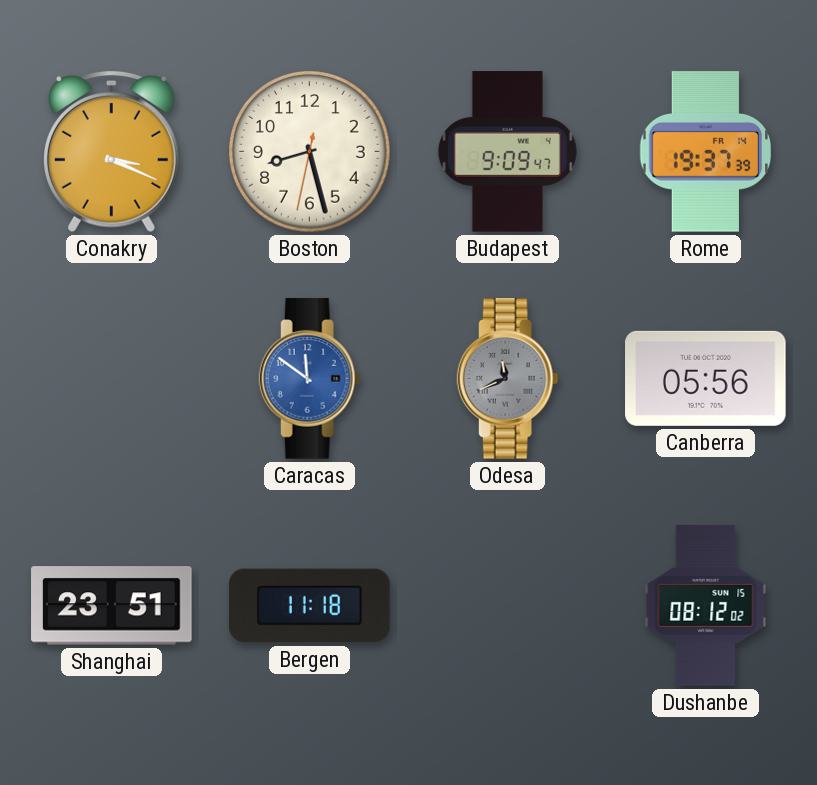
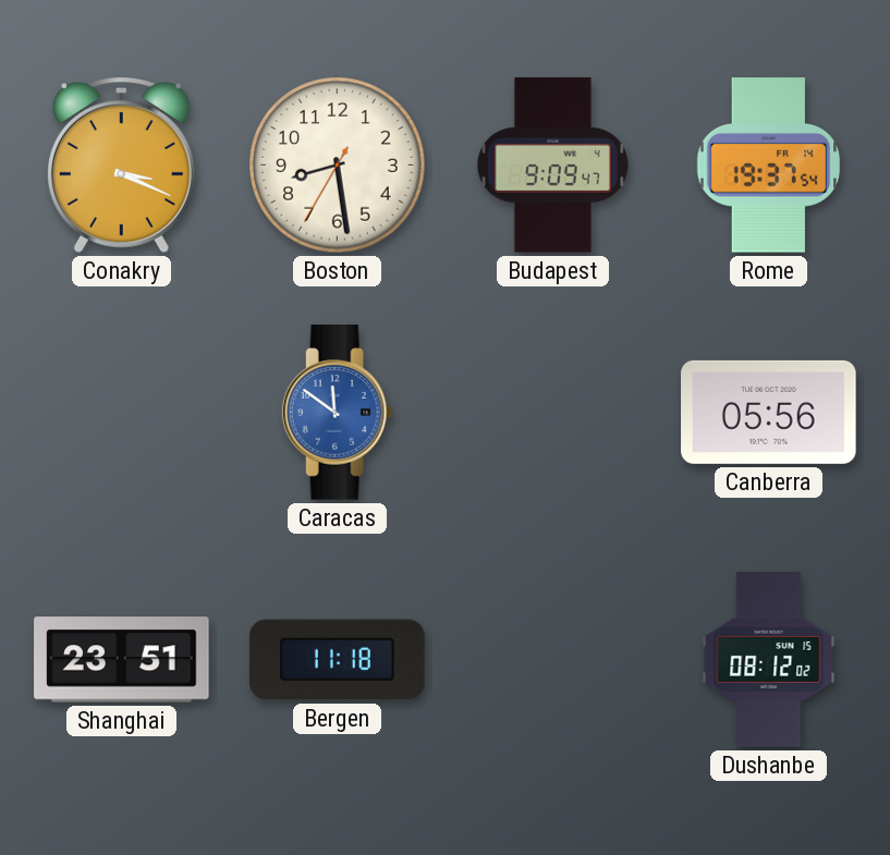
Boston: 8:27 -> 8:28 (338, 166)
Rome: 19:37:39 -> 19:37:54 (769, 166)
Odesa: 11:41 -> none (508, 379)
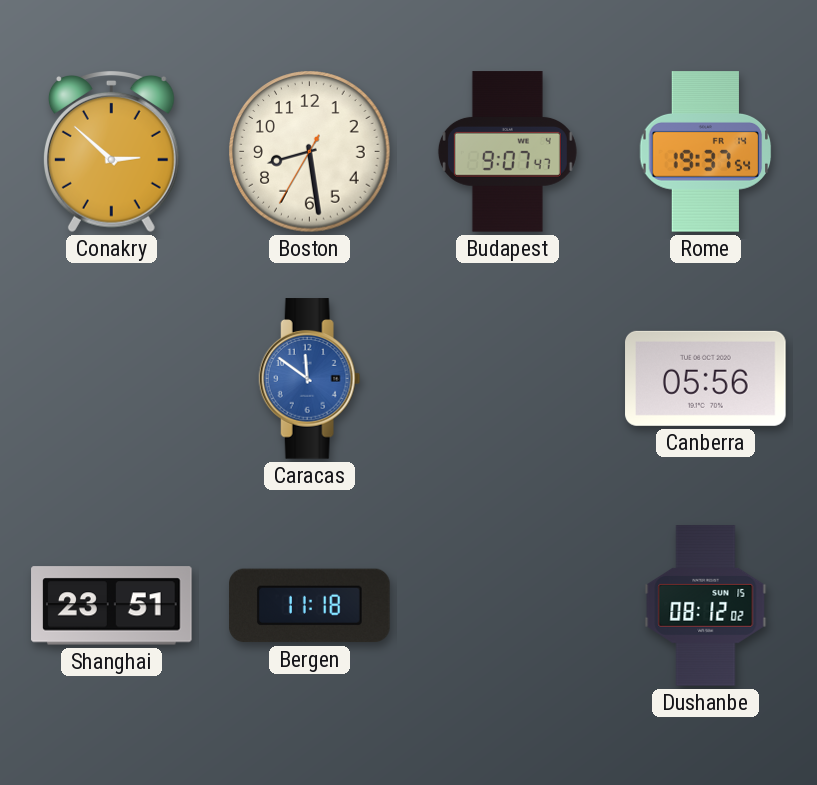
Conakry: 3:19 -> 2:52 (111, 151)
Budapest: 9:09 -> 9:07 (507, 152)
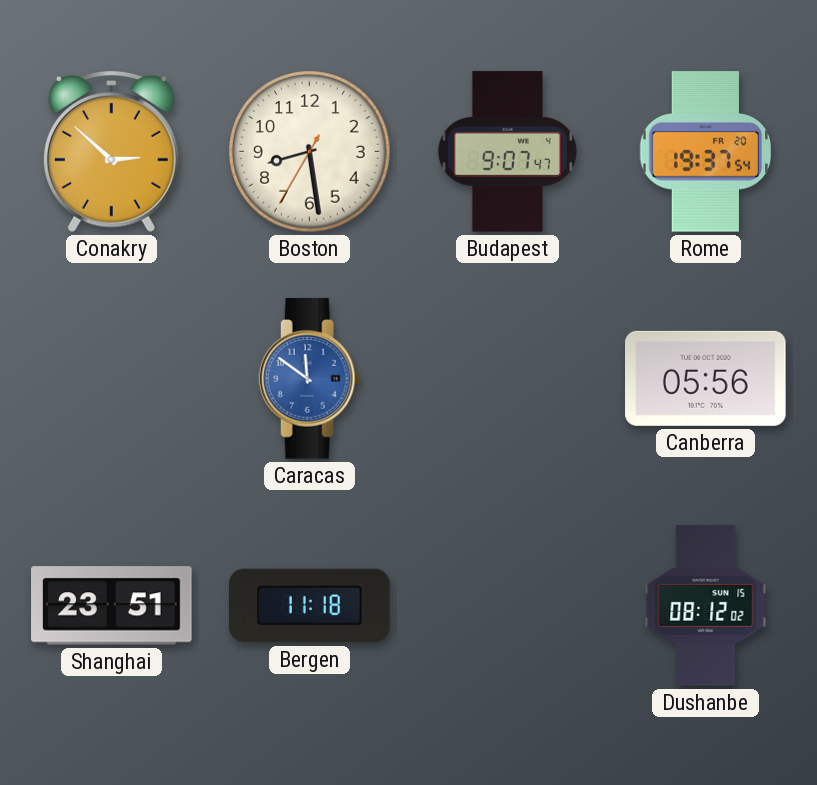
Rome date: FR 14 -> FR 20 (706, 152)
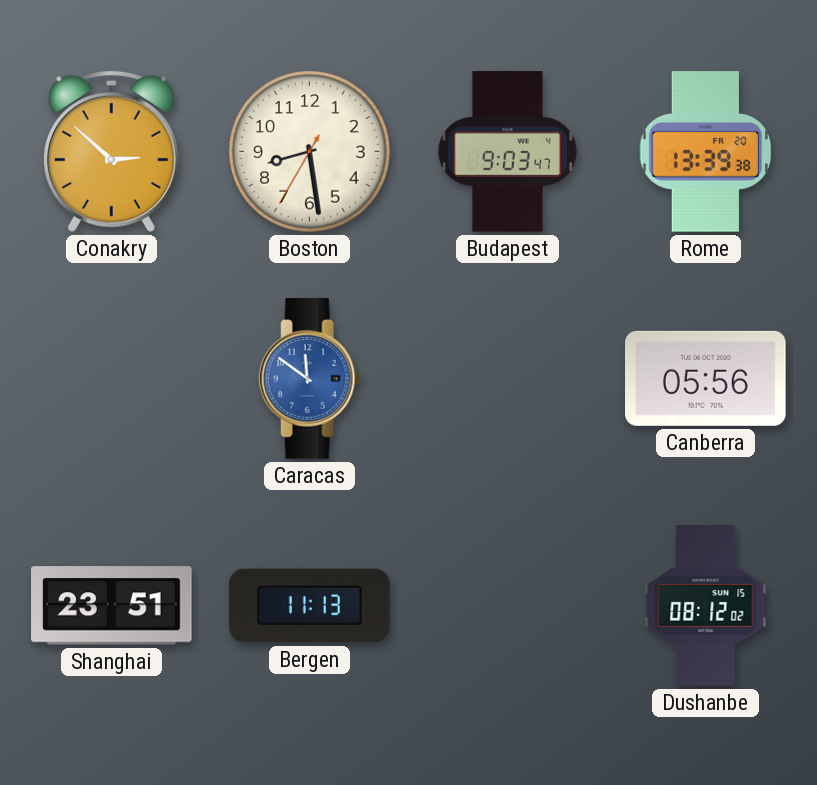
Budapest: 9:07 -> 9:03 (507, 152)
Rome: 19:37 -> 13:39 (706, 152)
Bergen: 11:18 -> 11:13 (310, 606)
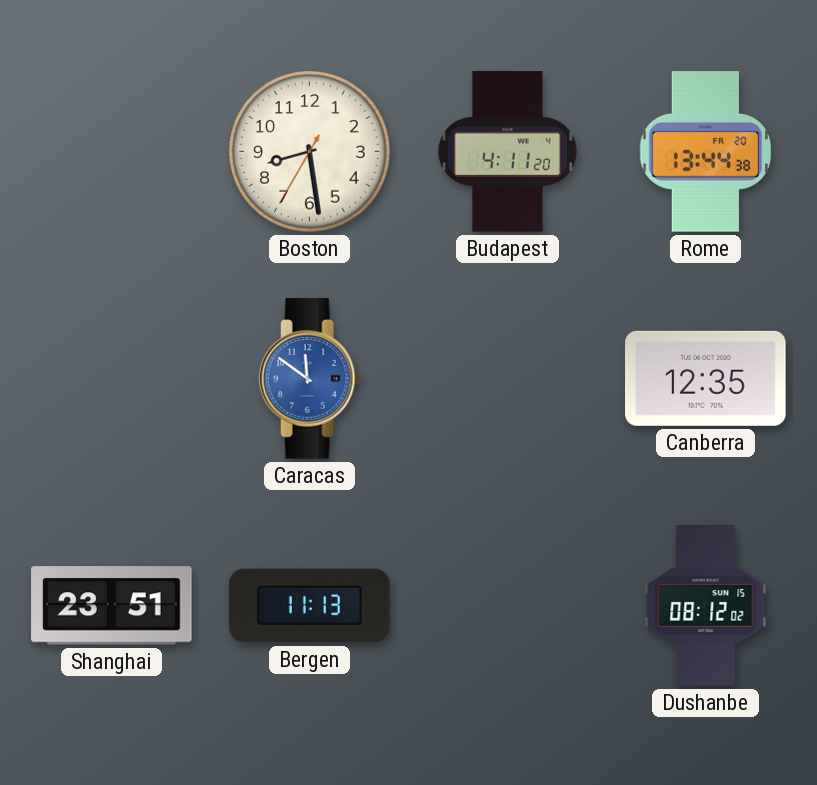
Conakry: 2:52 -> none (111, 151)
Budapest: 9:03 -> 4:11 (507, 152)
Rome: 13:39 -> 13:44 (706, 152)
Canberra: 05:56 -> 12:35 (706, 378)
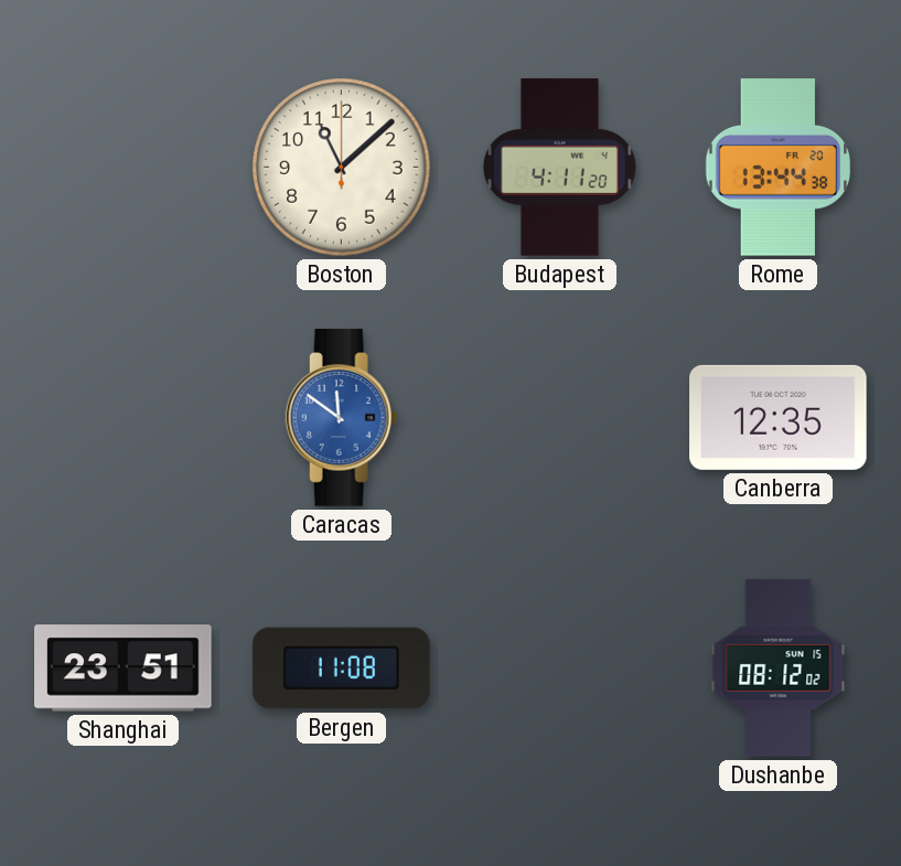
Boston: 8:28 -> 11:08 (342, 168)
Bergen: 11:13 -> 11:08 (342, 669)
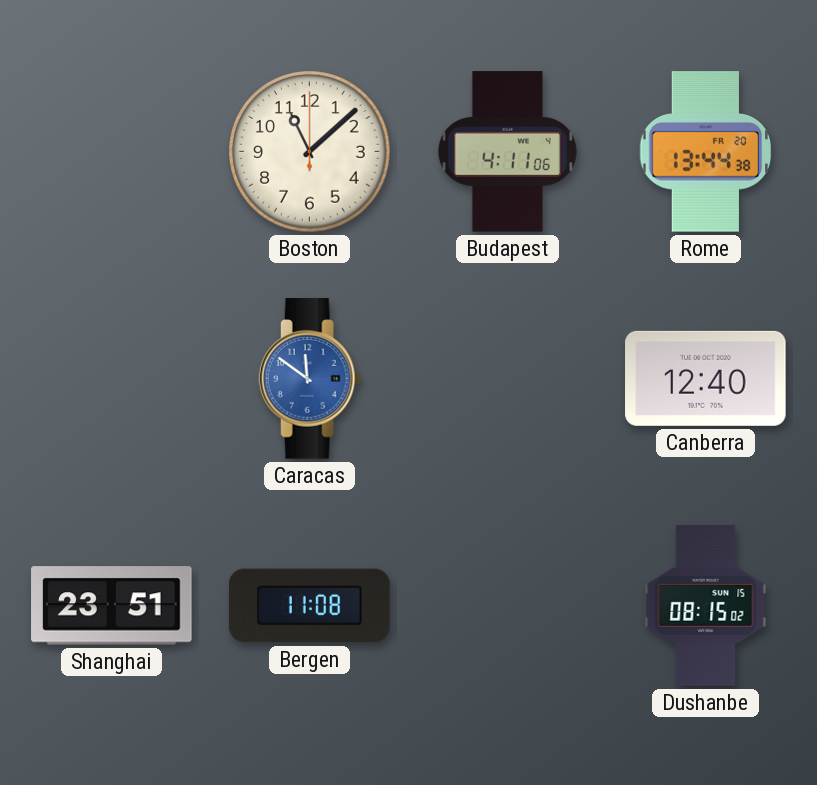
Budapest: 4:11:20 -> 4:11:06 (507, 152)
Canberra: 12:35 -> 12:40 (706, 378)
Dushanbe: 08:12 -> 08:15 (706, 606)
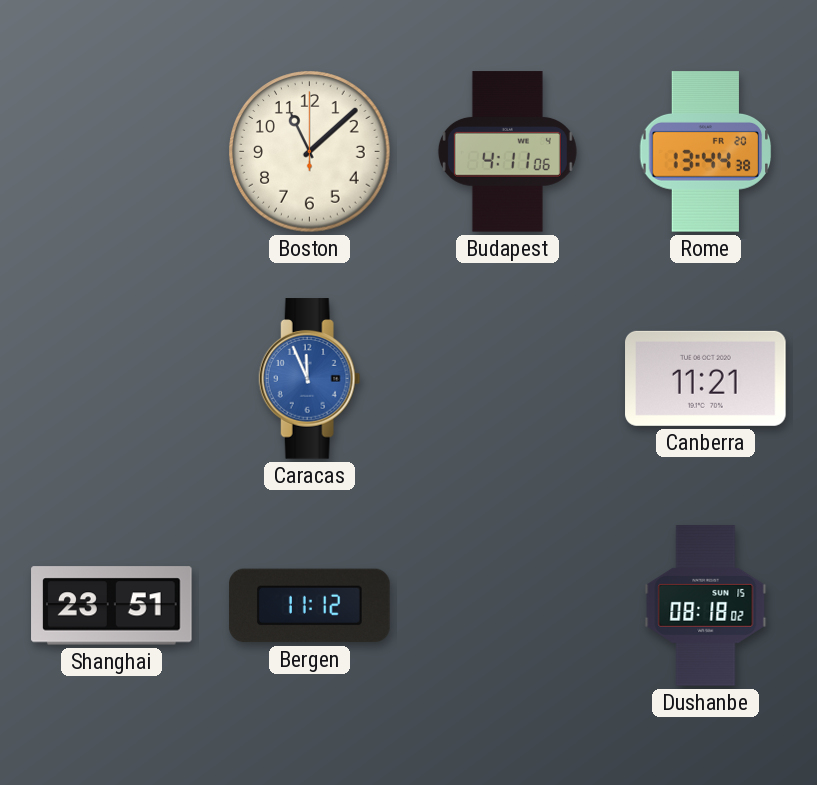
Caracas: 11:51 -> 11:56 (310, 379)
Canberra: 12:40 -> 11:21 (706, 378)
Bergen: 11:08 -> 11:12 (310, 606)
Dushanbe: 08:15 -> 08:18 (706, 606)
